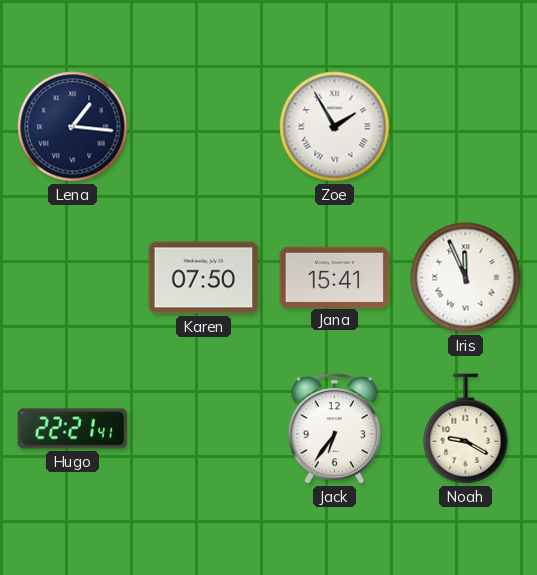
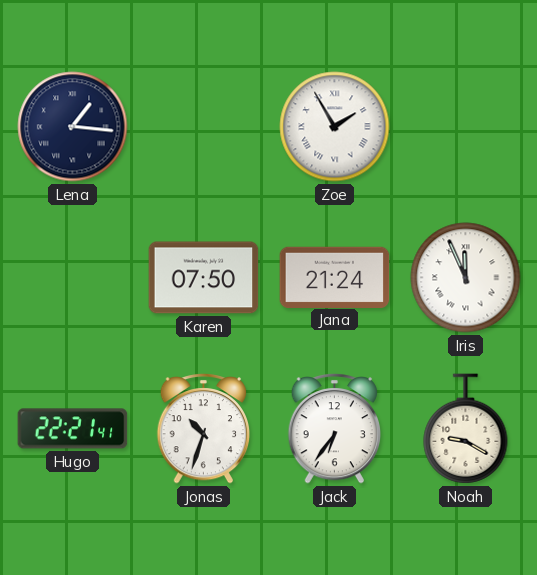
Jana: 15:41 -> 21:24 (335, 277)
Jonas: none -> 10:33 (203, 428)
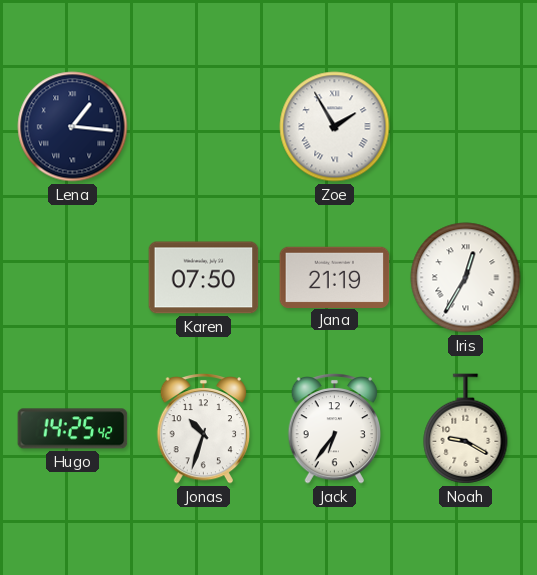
Jana: 21:24 -> 21:19 (335, 277)
Iris: 11:56 -> 12:35 (466, 278)
Hugo: 22:21 -> 14:25 (73, 429)
